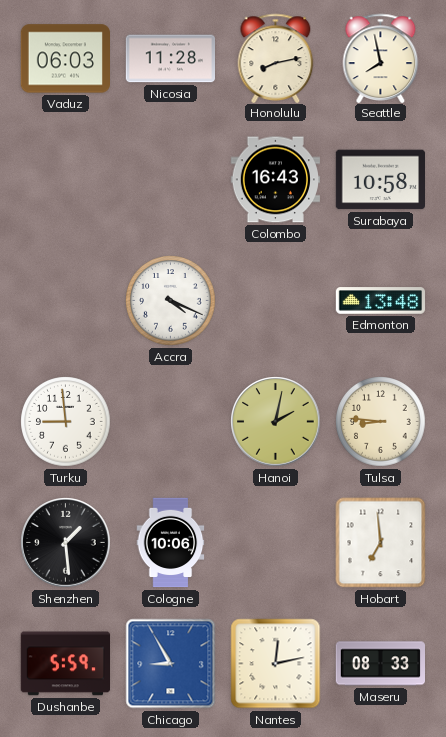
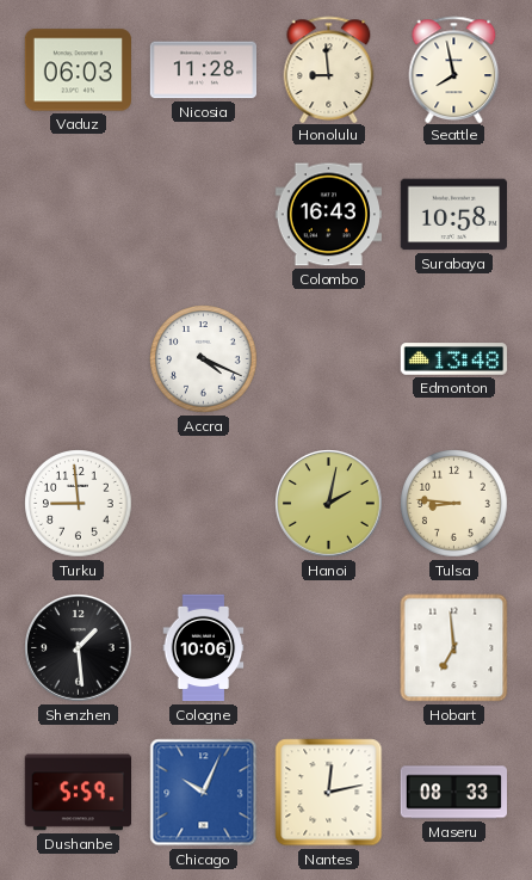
Honolulu: 8:13 -> 8:59 (329, 69)
Chicago: 8:55 -> 10:04 (204, 793)
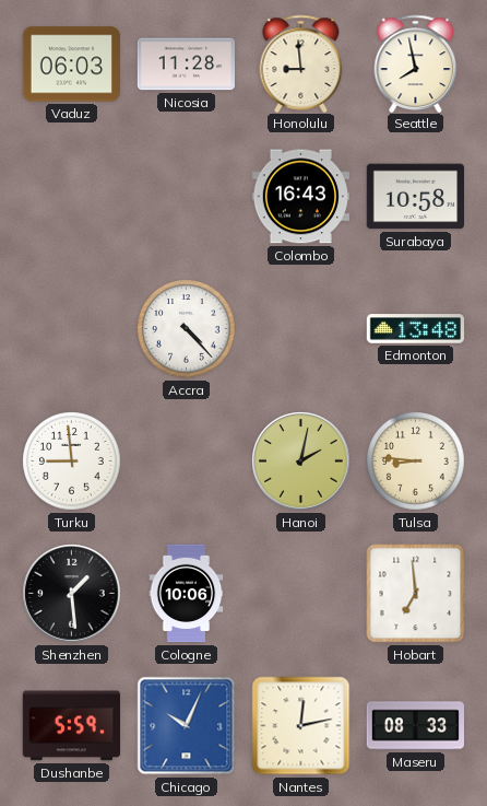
Accra: 4:19 -> 4:23 (187, 329)
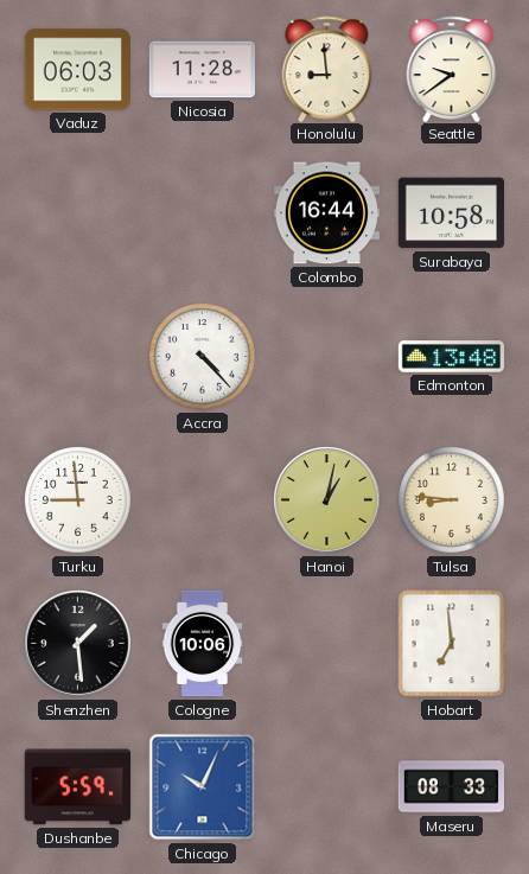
Seattle: 7:58 -> 9:39 (452, 69)
Colombo: 16:43 -> 16:44 (326, 213)
Hanoi: 2:02 -> 1:02 (327, 500)
Nantes: 12:13 -> none (301, 726)
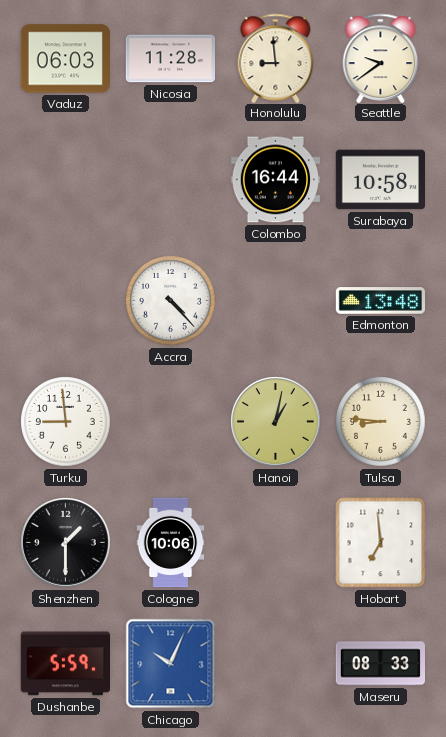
Shenzhen: 1:29 -> 1:30 (66, 543)
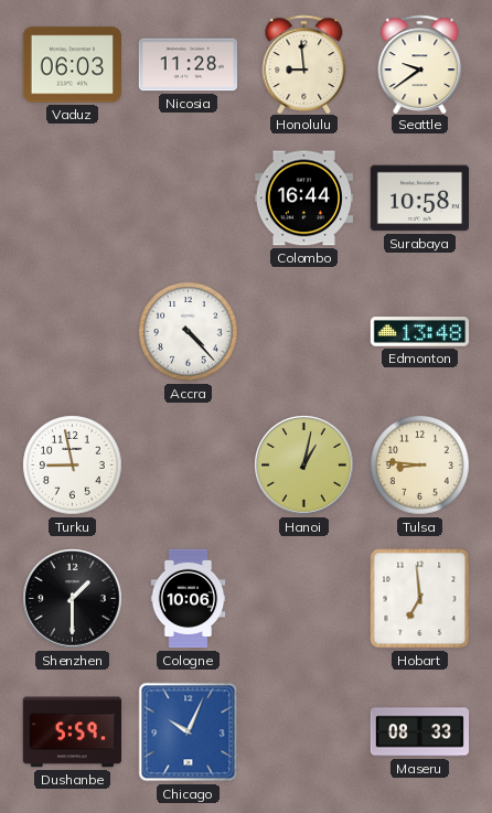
Turku: 8:59 -> 8:58 (73, 466)
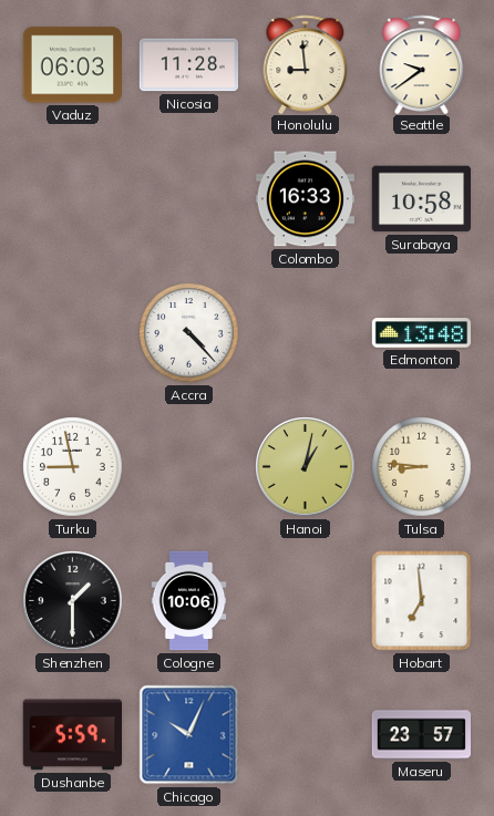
Colombo: 16:44 -> 16:33 (305, 199)
Maseru: 08:33 -> 23:57 (421, 735)
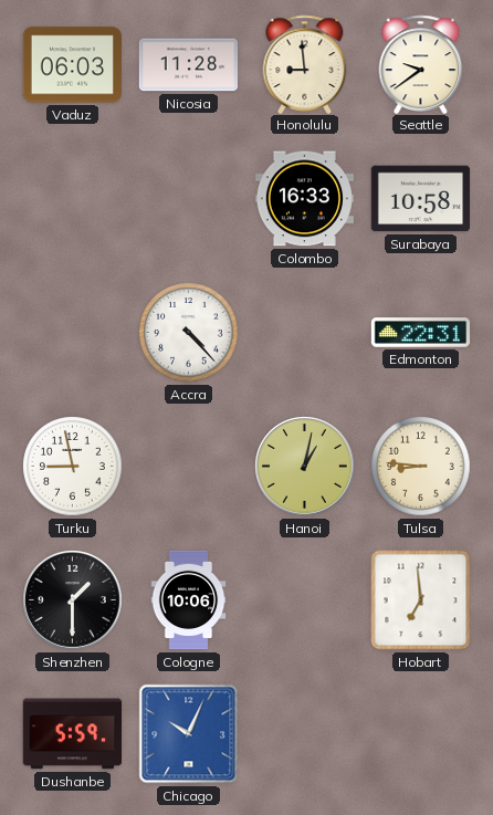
Edmonton: 13:48 -> 22:31 (421, 333)
Maseru: 23:57 -> none (421, 735)
